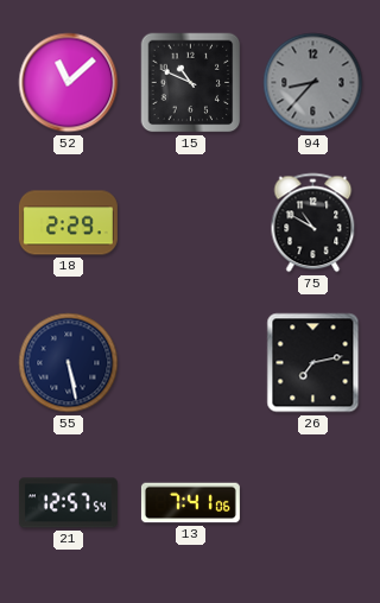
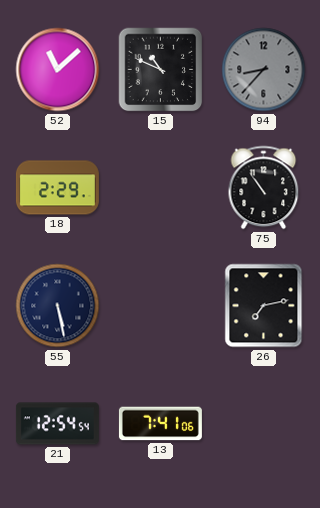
75: 10:50 -> 10:54 (264, 188)
21: 12:57 -> 12:54 (57, 424)
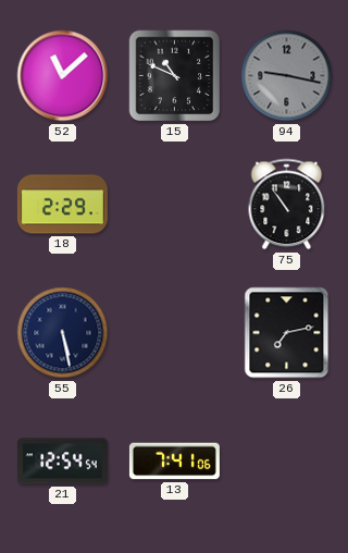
94: 8:37 -> 9:17 (287, 76)
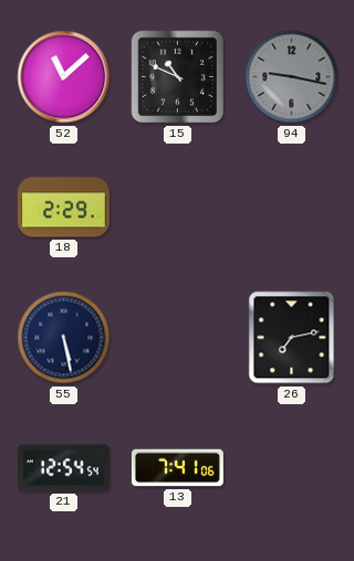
75: 10:54 -> none (287, 205)
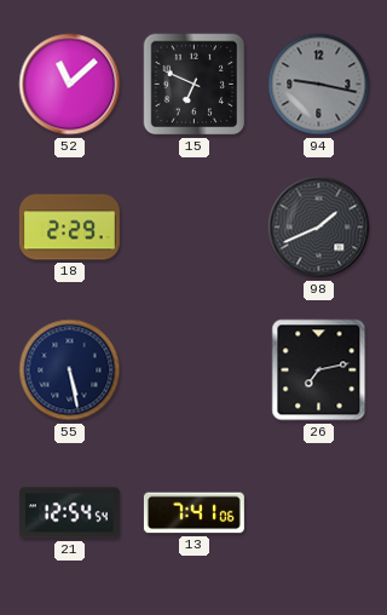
15: 10:49 -> 6:49 (195, 85)
98: none -> 1:41 (319, 228)
